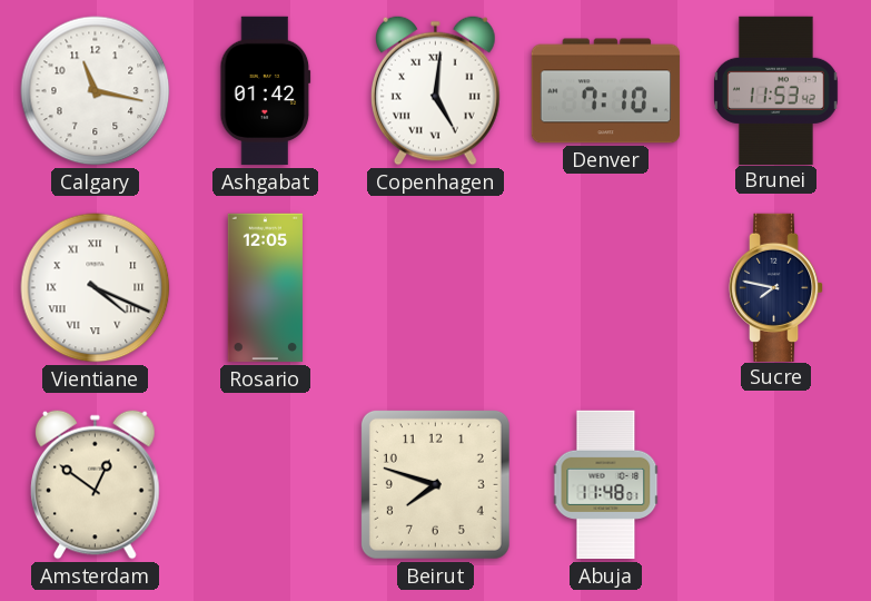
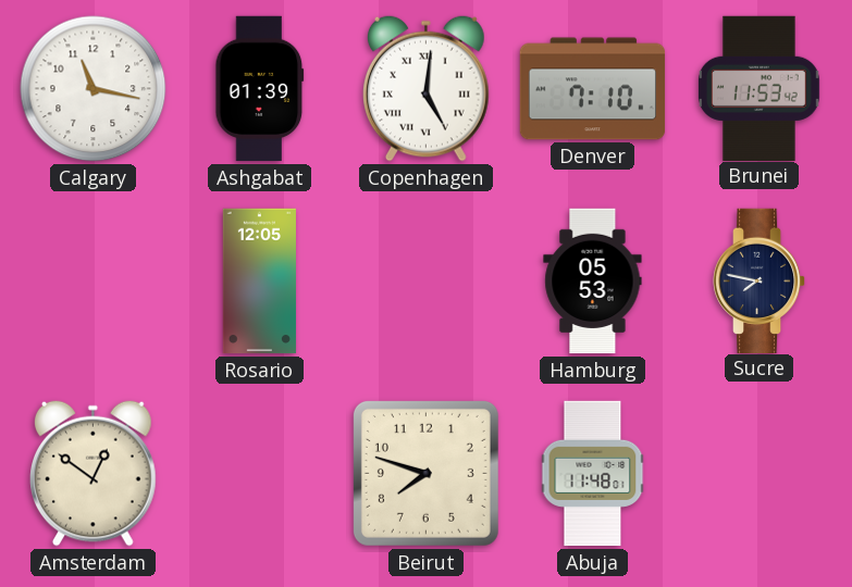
Ashgabat: 01:42 -> 01:39 (260, 89)
Vientiane: 4:19 -> none (96, 288)
Hamburg: none -> 05:53 (593, 282)
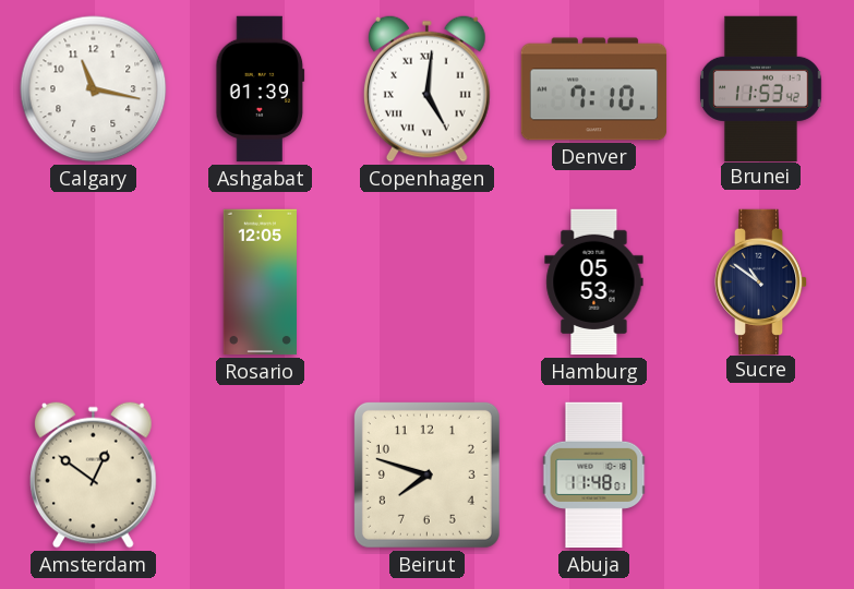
Sucre: 7:47 -> 10:51 (761, 281)
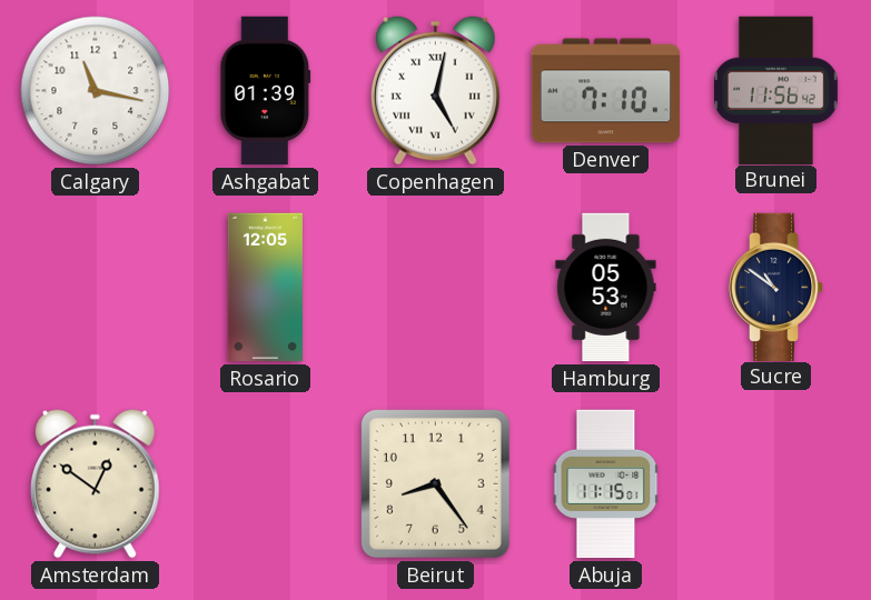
Copenhagen: 5:01 -> 5:02 (436, 90)
Brunei: 11:53 -> 11:56 (776, 90)
Beirut: 7:48 -> 8:24 (435, 483)
Abuja: 11:48 -> 11:15 (606, 484)
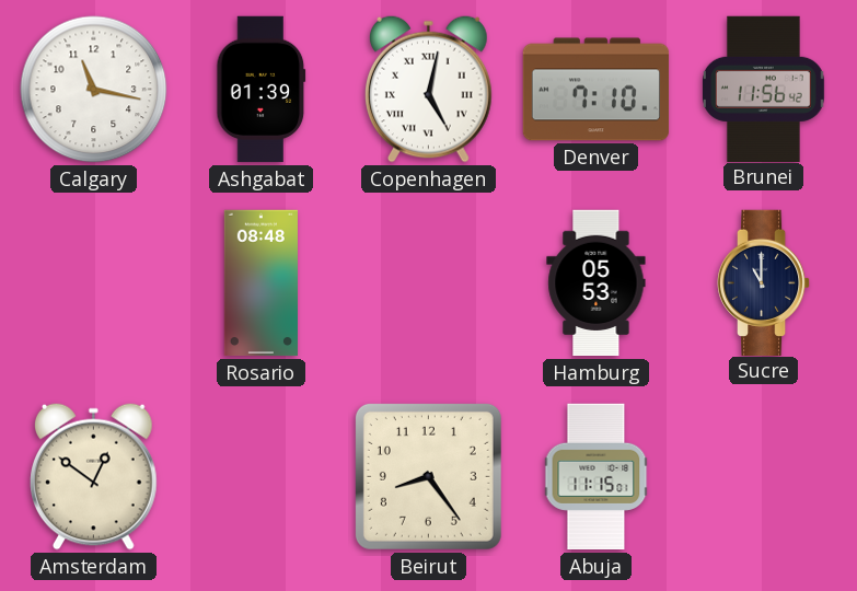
Rosario: 12:05 -> 08:48 (260, 283)
Sucre: 10:51 -> 11:00 (764, 282)
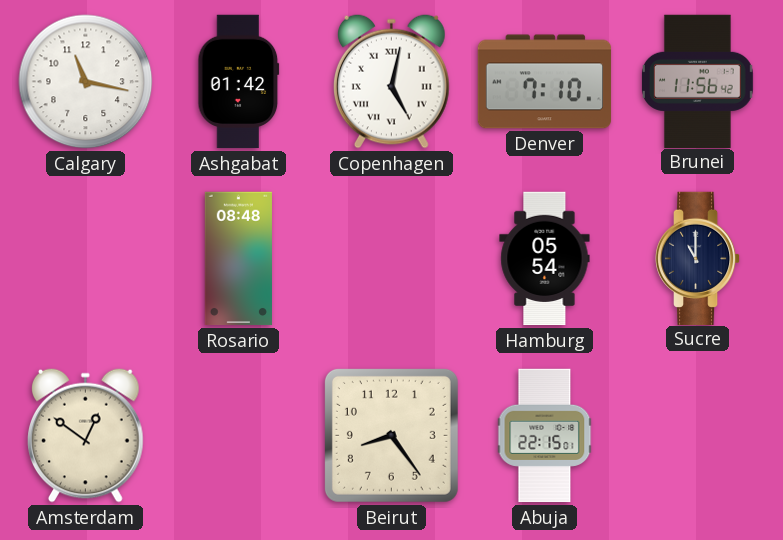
Ashgabat: 01:39 -> 01:42 (239, 82)
Hamburg: 05:53 -> 05:54 (545, 259)
Abuja: 11:15 -> 22:15 (545, 436)
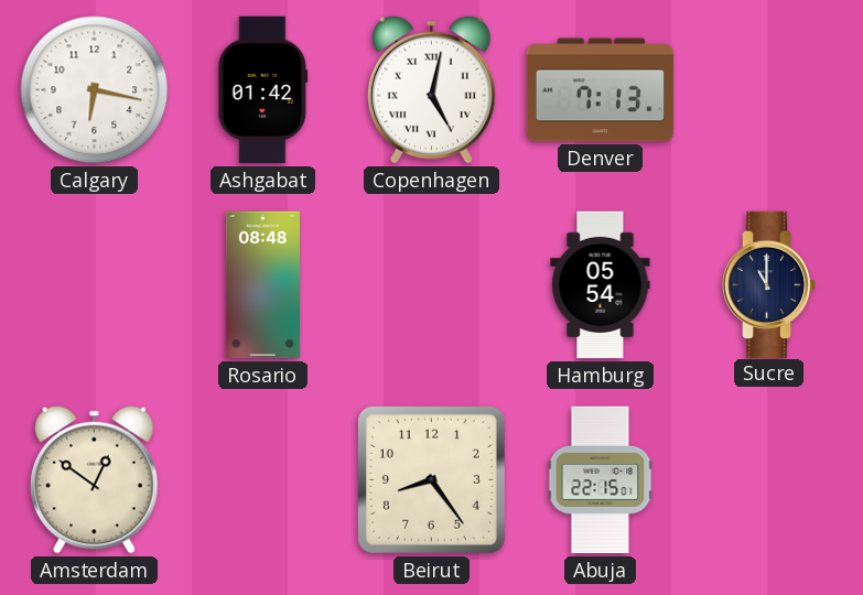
Calgary: 11:17 -> 6:17 (95, 90)
Denver: 7:10 -> 7:13 (601, 90)
Brunei: 11:56 -> none (698, 81)
